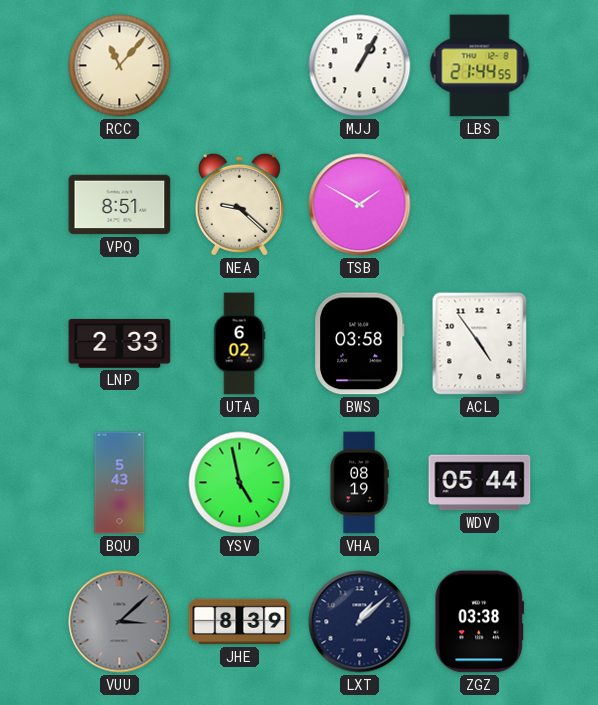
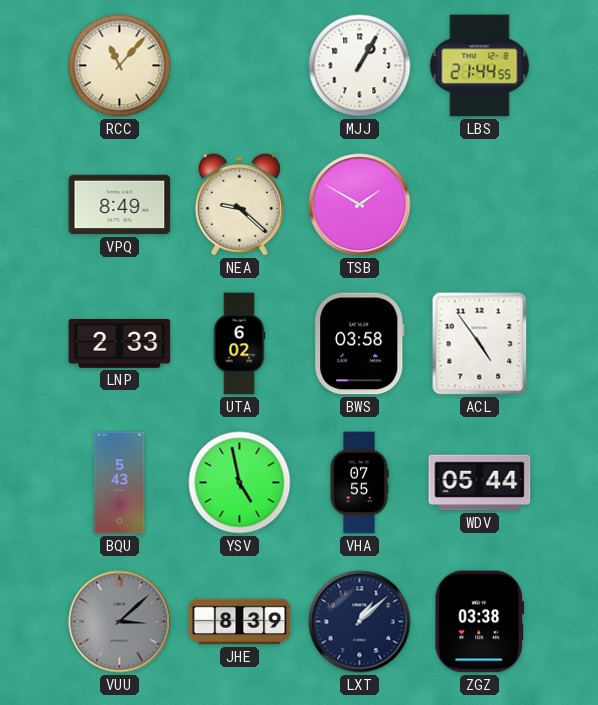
VPQ: 8:51 -> 8:49 (120, 205)
VHA: 08:19 -> 07:55 (359, 483)
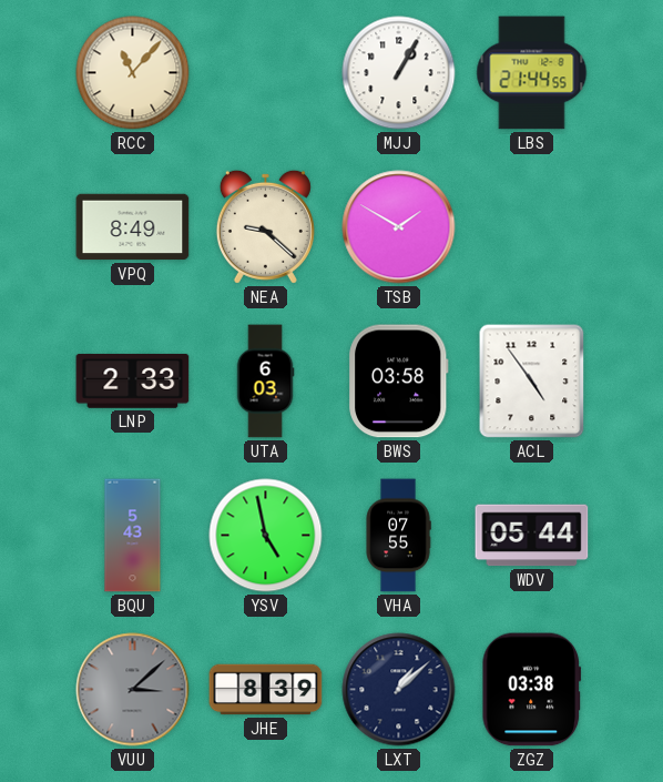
UTA: 6:02 -> 6:03 (265, 382)
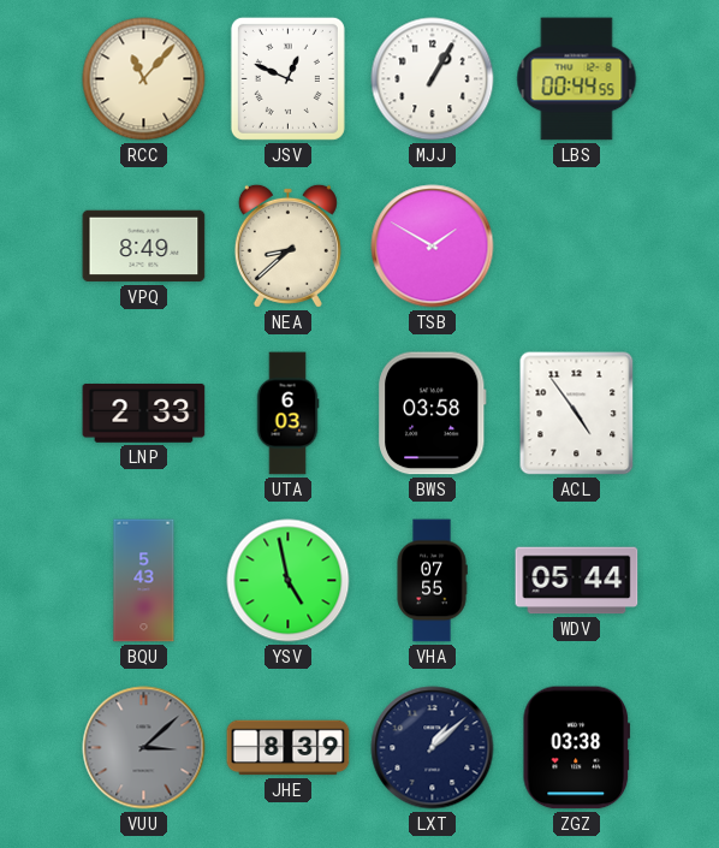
JSV: none -> 12:49 (287, 78)
LBS: 21:44 -> 00:44 (577, 79)
NEA: 9:22 -> 8:38 (287, 245)
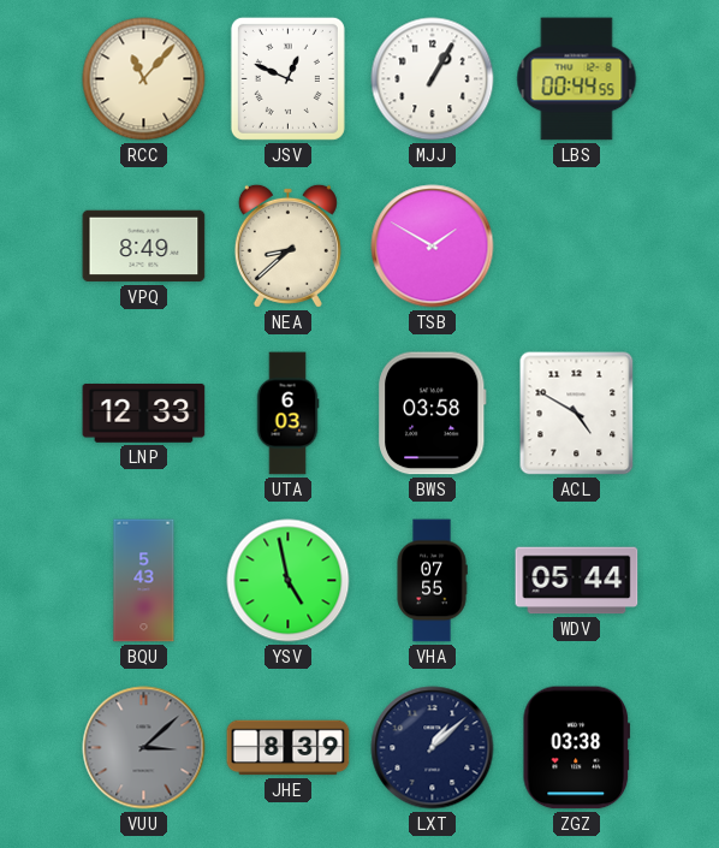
LNP: 2:33 -> 12:33 (144, 413)
ACL: 4:54 -> 4:50 (577, 414)
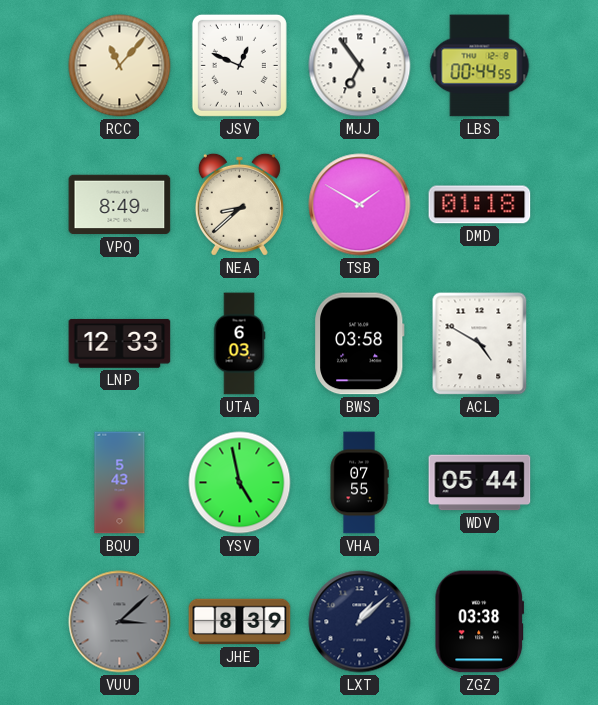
MJJ: 1:05 -> 6:54 (360, 66)
DMD: none -> 01:18 (480, 205)
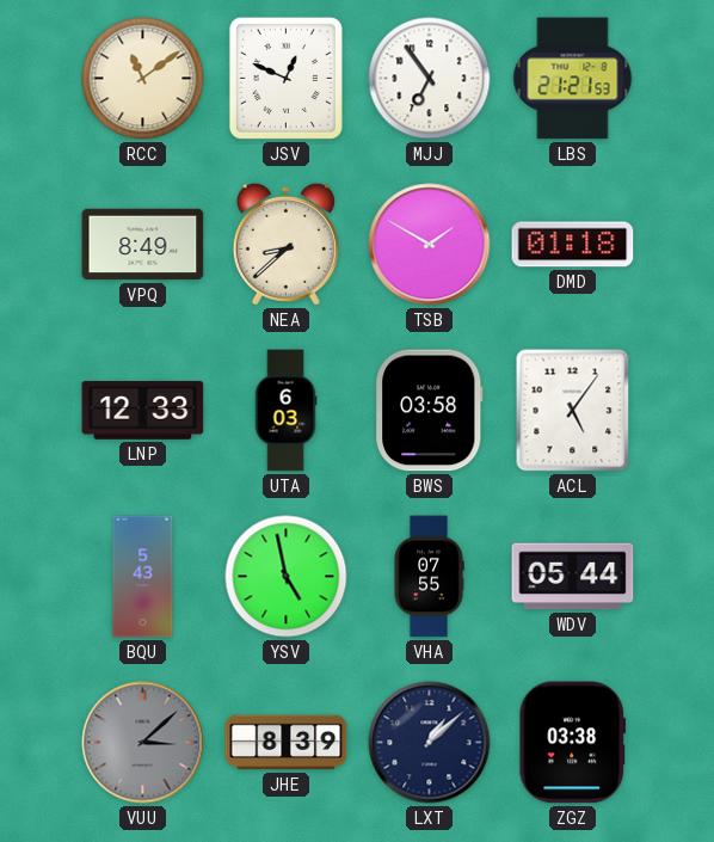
RCC: 11:07 -> 11:09 (143, 79)
LBS: 00:44 -> 21:21 (573, 79)
ACL: 4:50 -> 5:06 (573, 411)
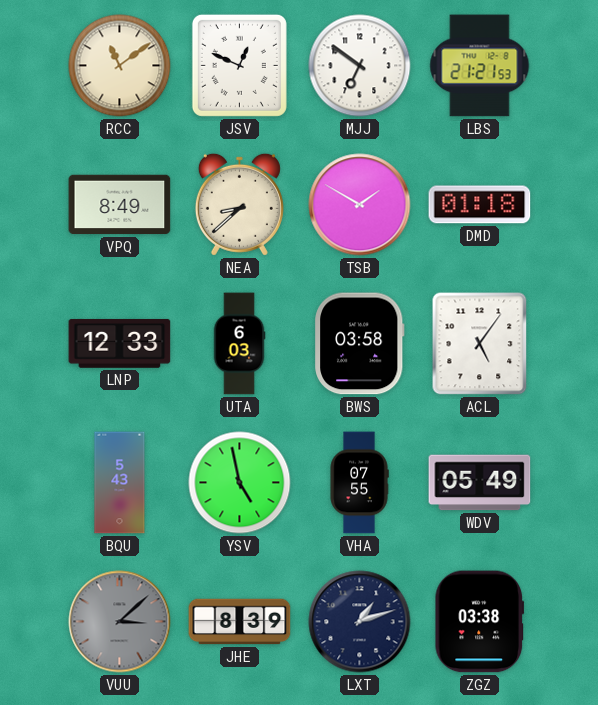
MJJ: 6:54 -> 6:51 (360, 66)
WDV: 05:44 -> 05:49 (480, 483)
LXT: 1:08 -> 1:12 (360, 622)
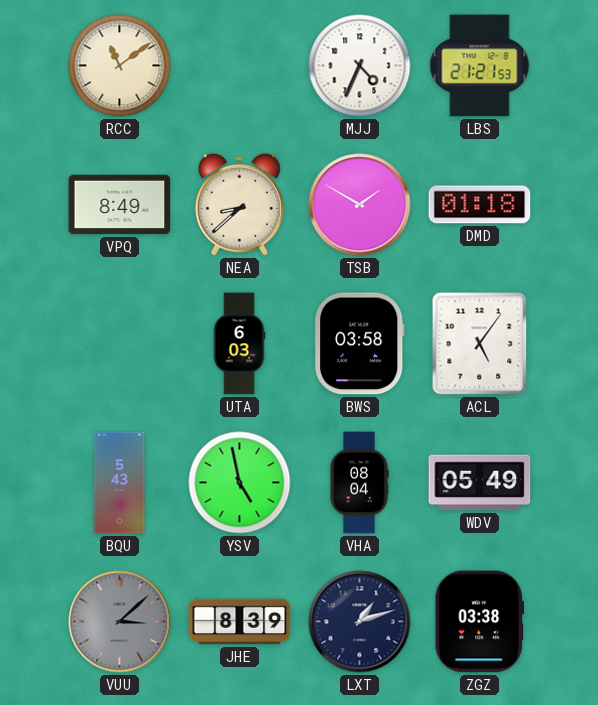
JSV: 12:49 -> none (239, 65)
MJJ: 6:51 -> 4:34 (360, 66)
LNP: 12:33 -> none (120, 343)
VHA: 07:55 -> 08:04 (359, 483)
